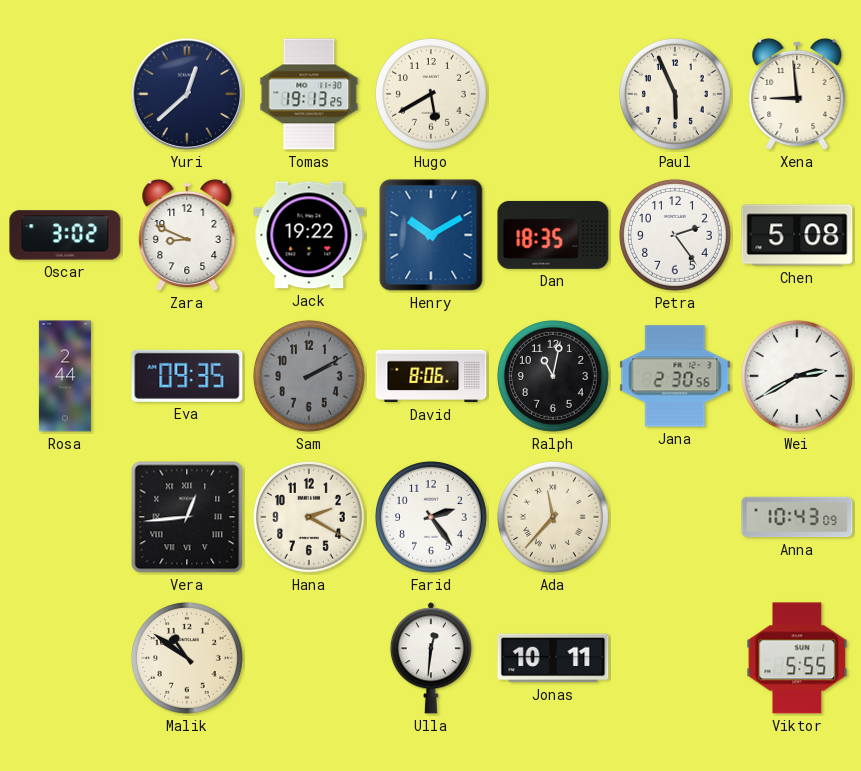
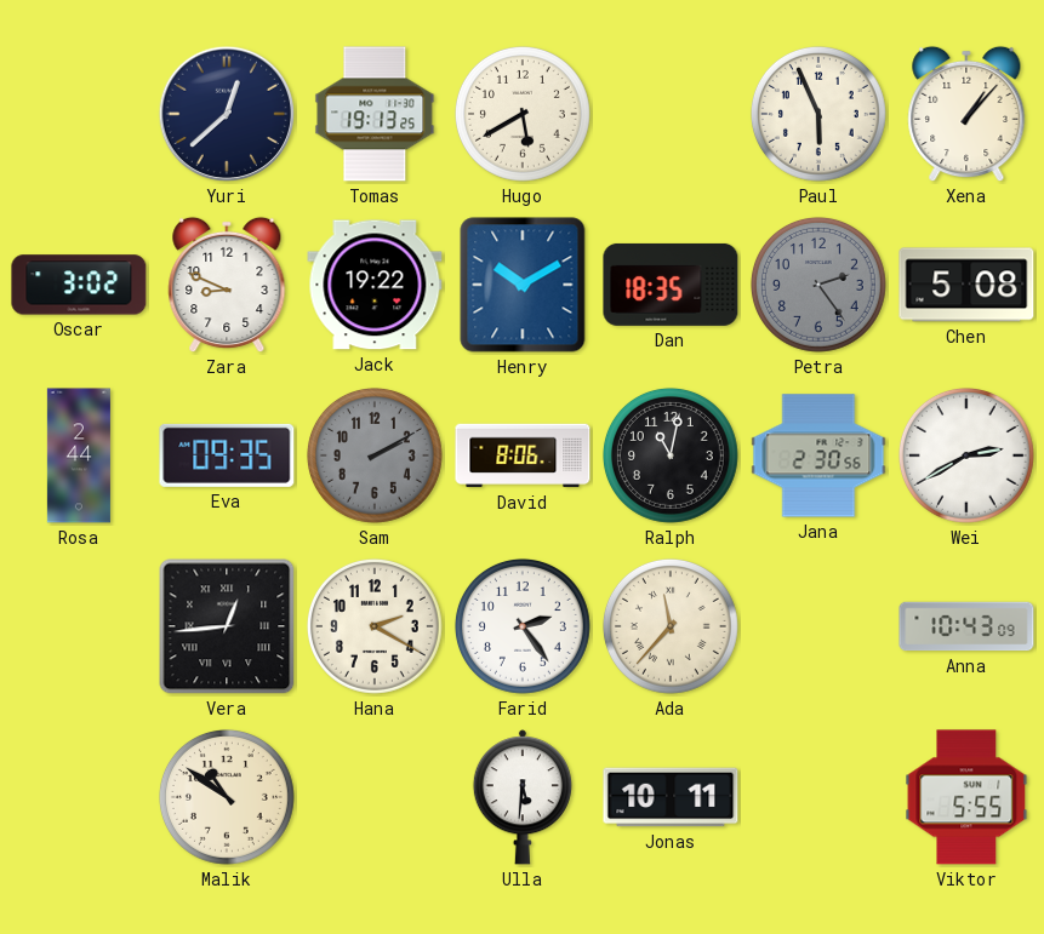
Xena: 8:59 -> 1:07 (966, 114)
Petra dial: white -> grey (818, 285)
Ulla: 12:31 -> 5:31 (523, 797)
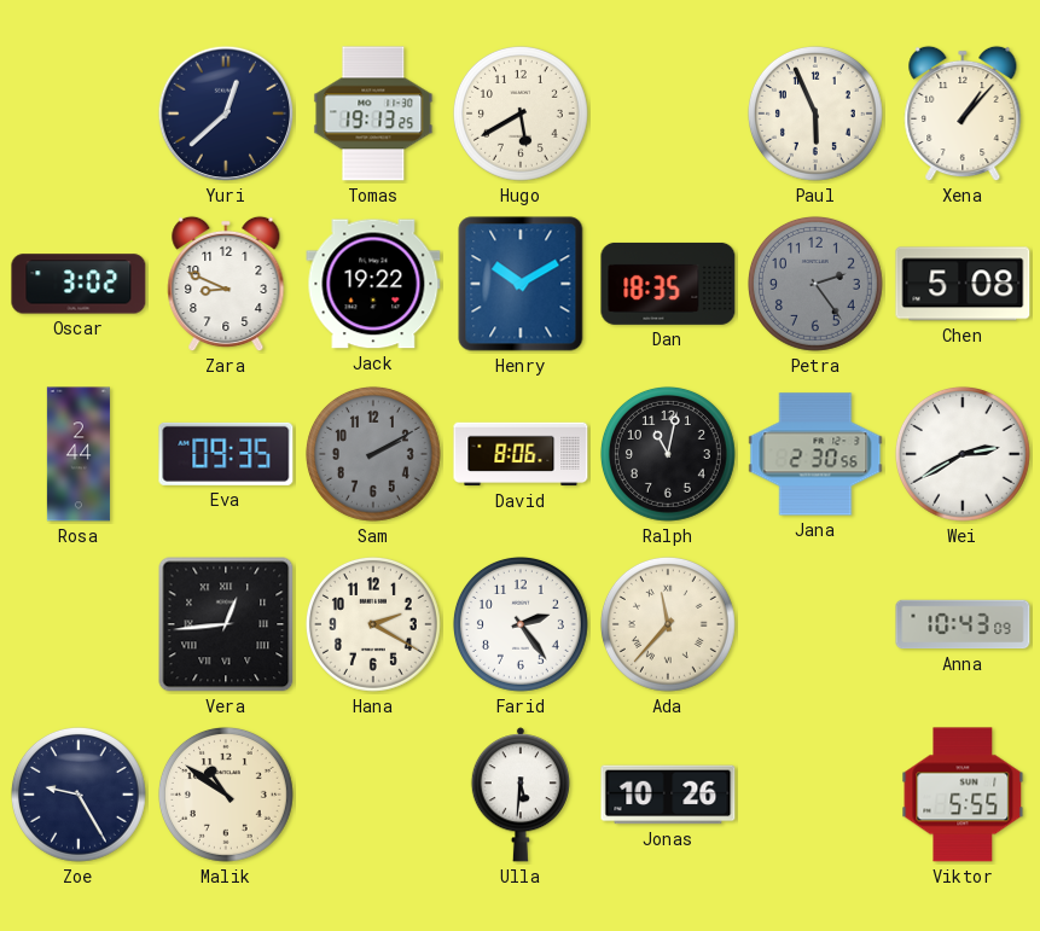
Zoe: none -> 9:25 (79, 795)
Jonas: 10:11 -> 10:26 (668, 795)
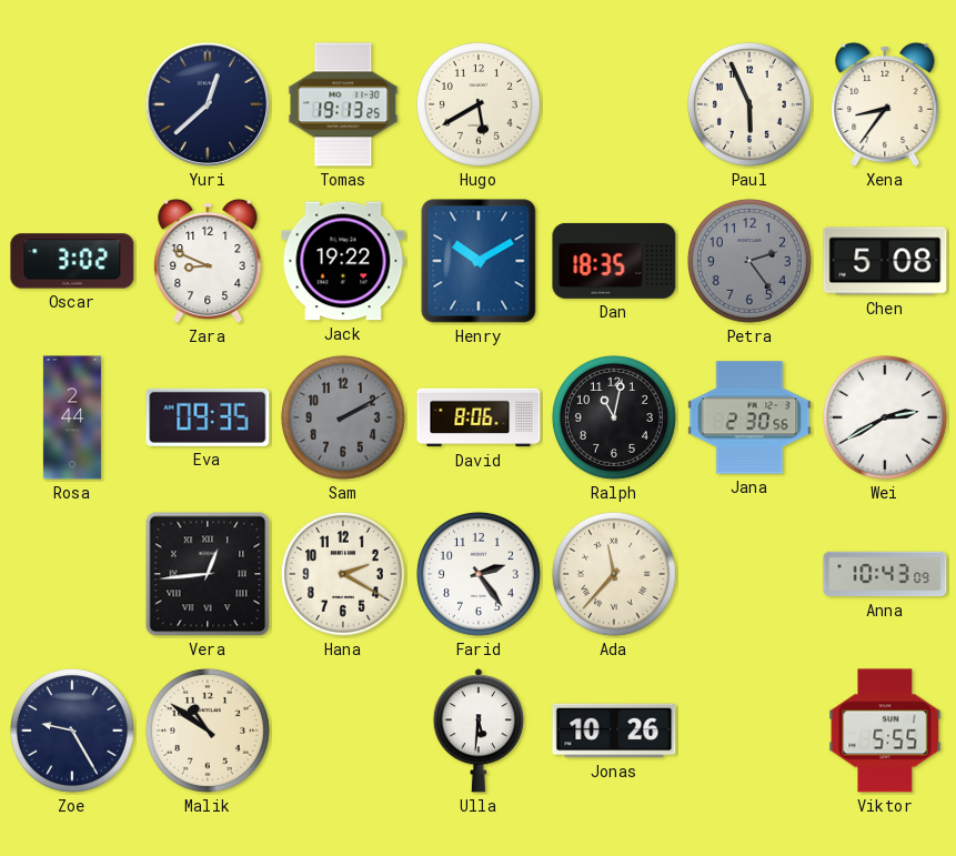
Xena: 1:07 -> 8:36 (885, 104)
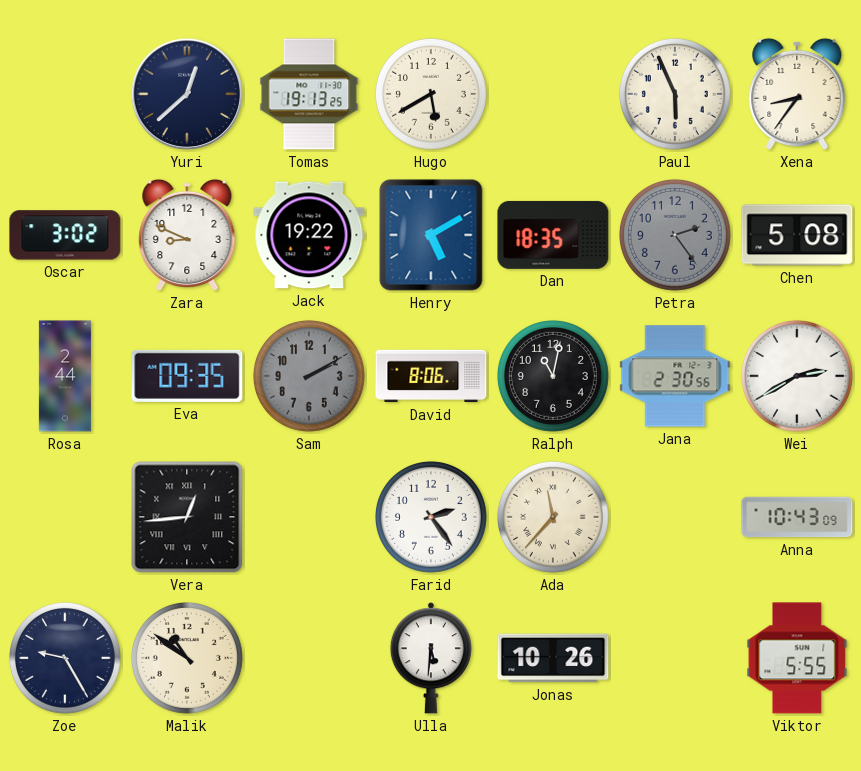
Henry: 10:10 -> 5:10 (431, 235)
Hana: 2:20 -> none (343, 574)
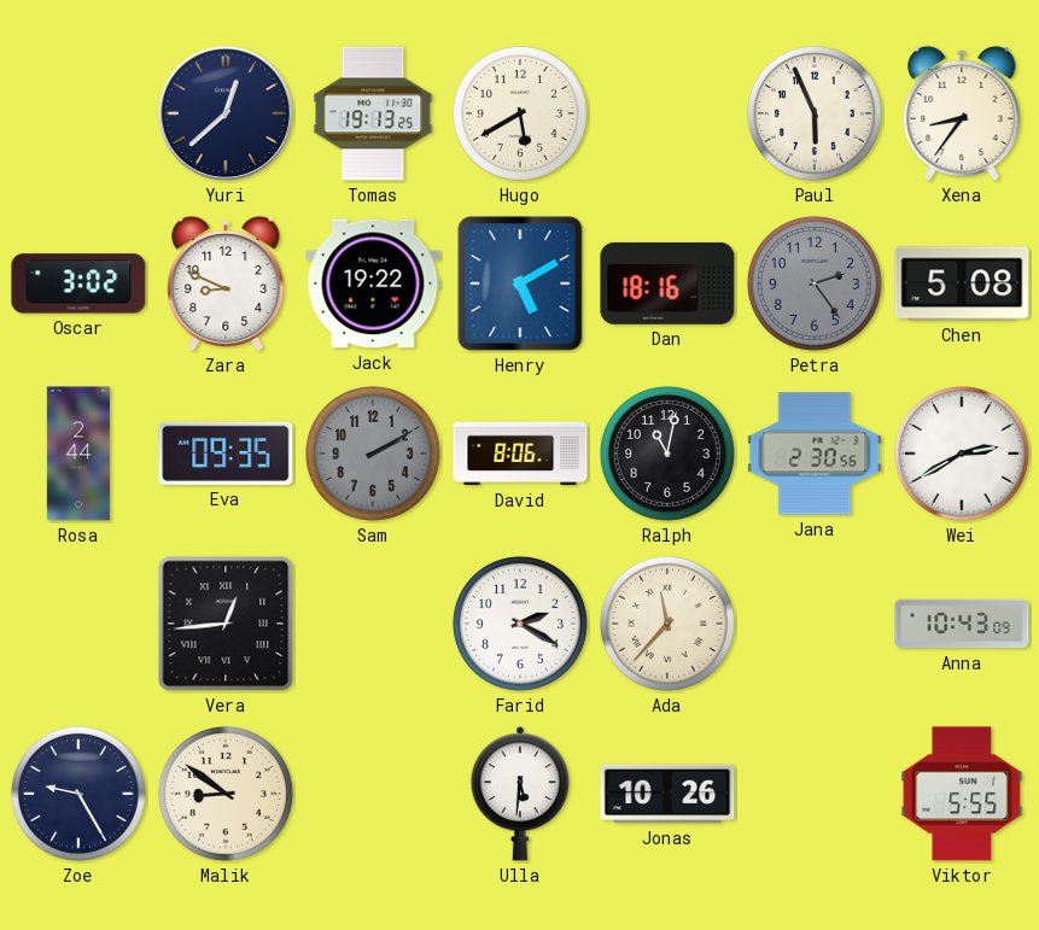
Dan: 18:35 -> 18:16 (667, 283)
Farid: 2:24 -> 2:20 (520, 624)
Malik: 10:51 -> 8:51 (226, 794)
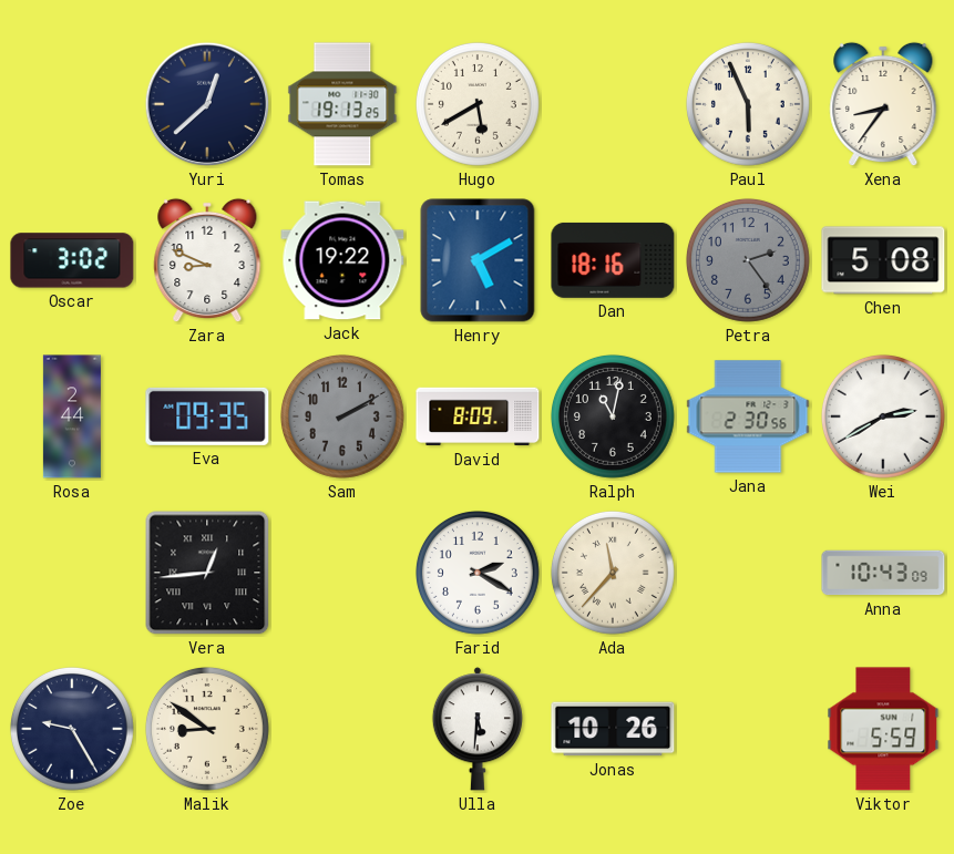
David: 8:06 -> 8:09 (478, 416)
Viktor: 5:55 -> 5:59 (883, 729)
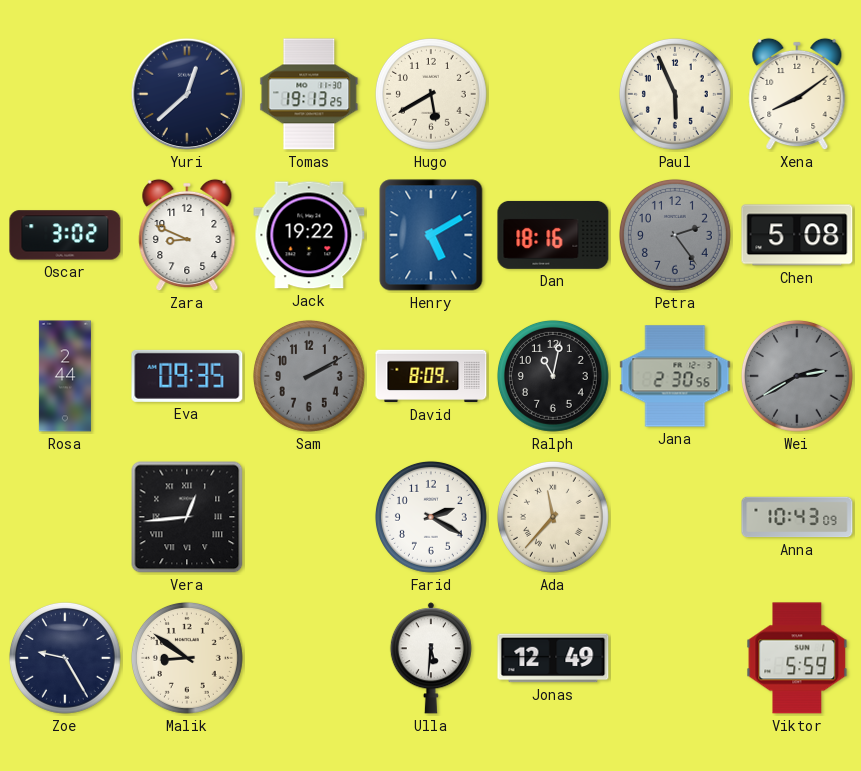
Xena: 8:36 -> 8:09 (797, 94)
Wei dial: white -> grey (797, 376)
Jonas: 10:26 -> 12:49 (553, 658)
